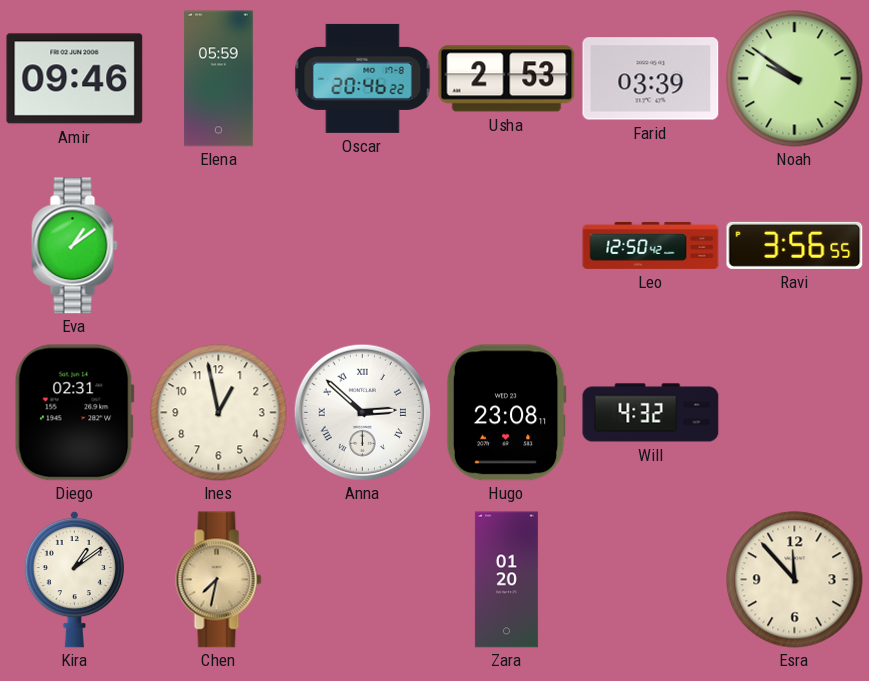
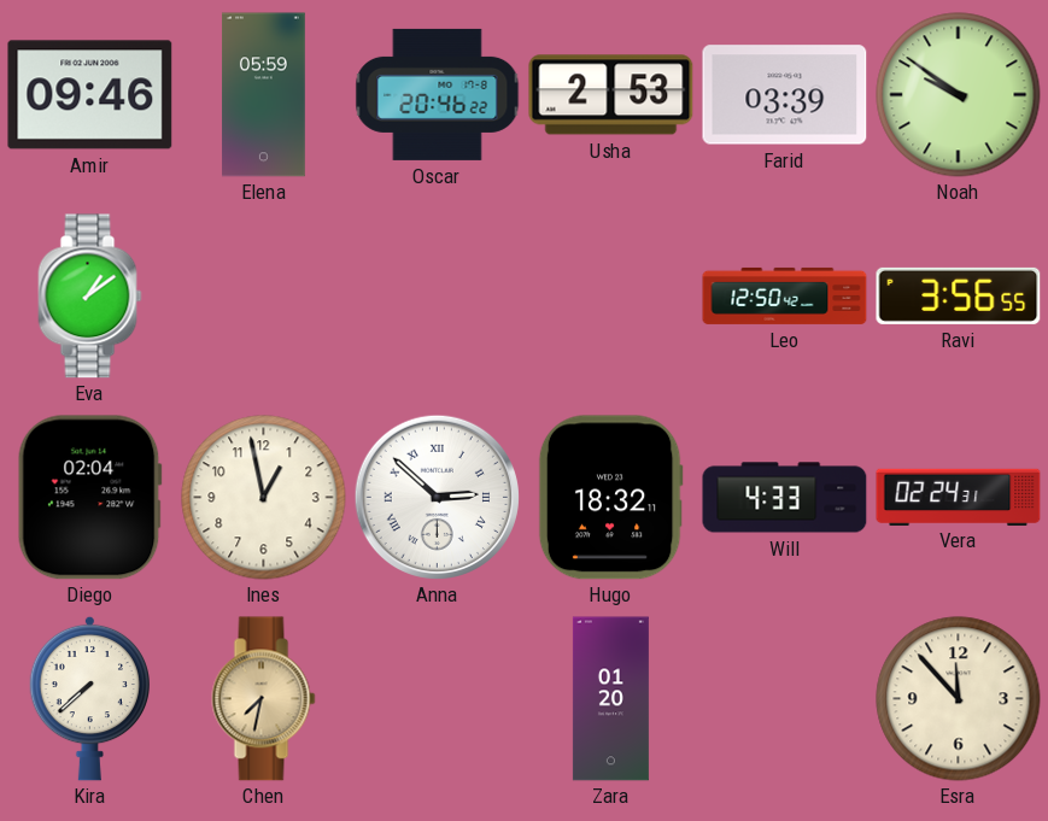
Diego: 02:31 -> 02:04 (89, 498)
Hugo: 23:08 -> 18:32 (610, 498)
Will: 4:32 -> 4:33 (785, 498)
Vera: none -> 02:24 (959, 497)
Kira: 1:09 -> 7:38 (89, 698)
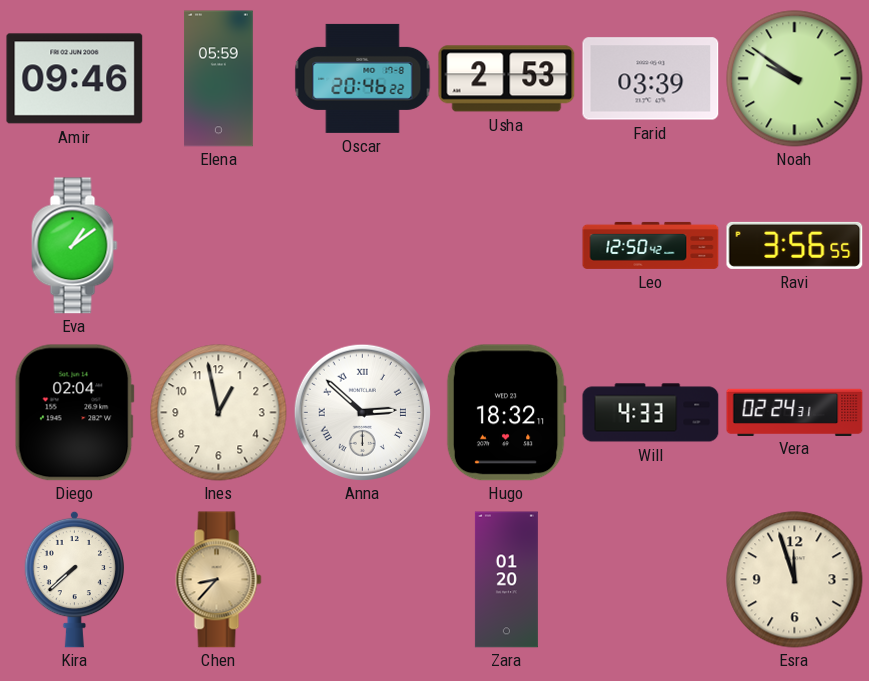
Chen: 7:32 -> 8:37 (219, 580)
Esra: 11:53 -> 11:57 (795, 580)
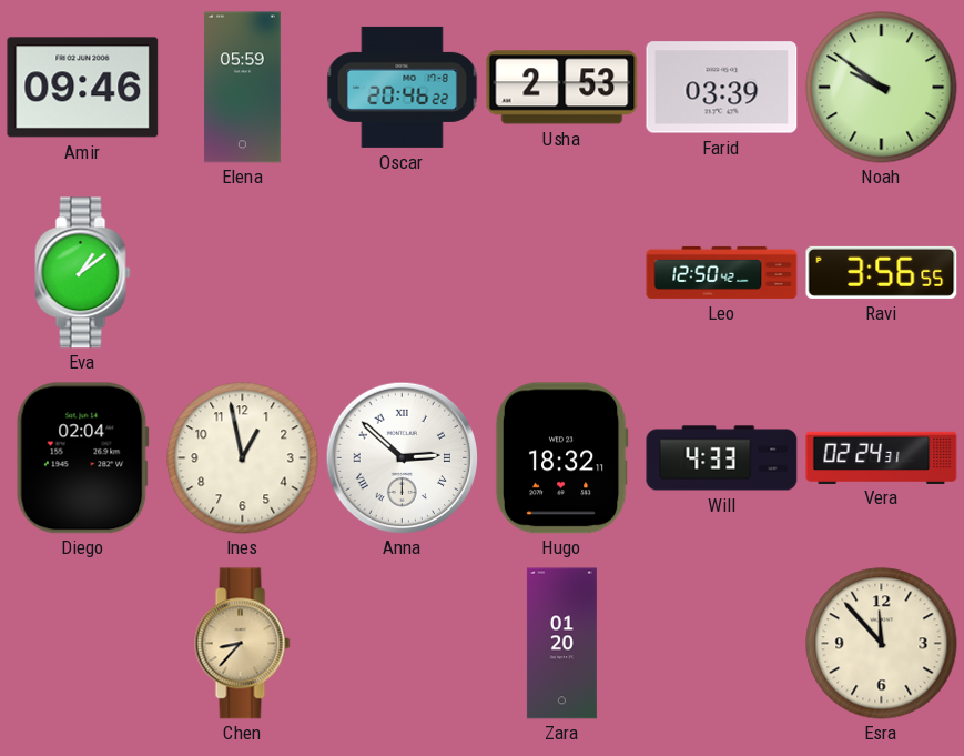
Kira: 7:38 -> none (74, 579)
Esra: 11:57 -> 11:53 (882, 644)
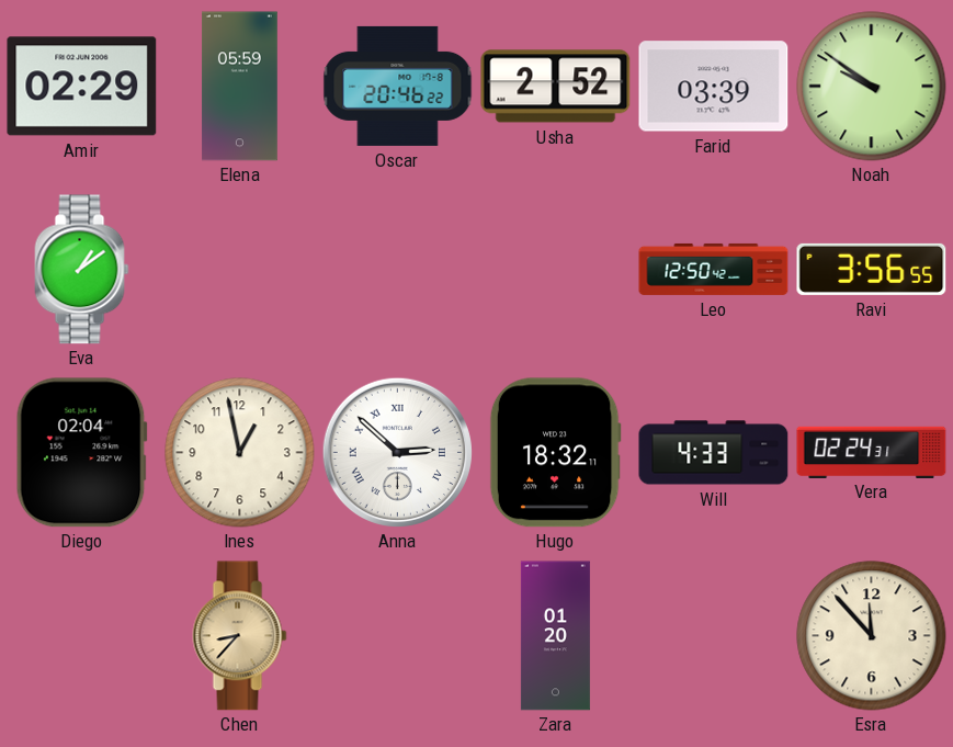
Amir: 09:46 -> 02:29 (82, 87)
Usha: 2:53 -> 2:52 (556, 87)
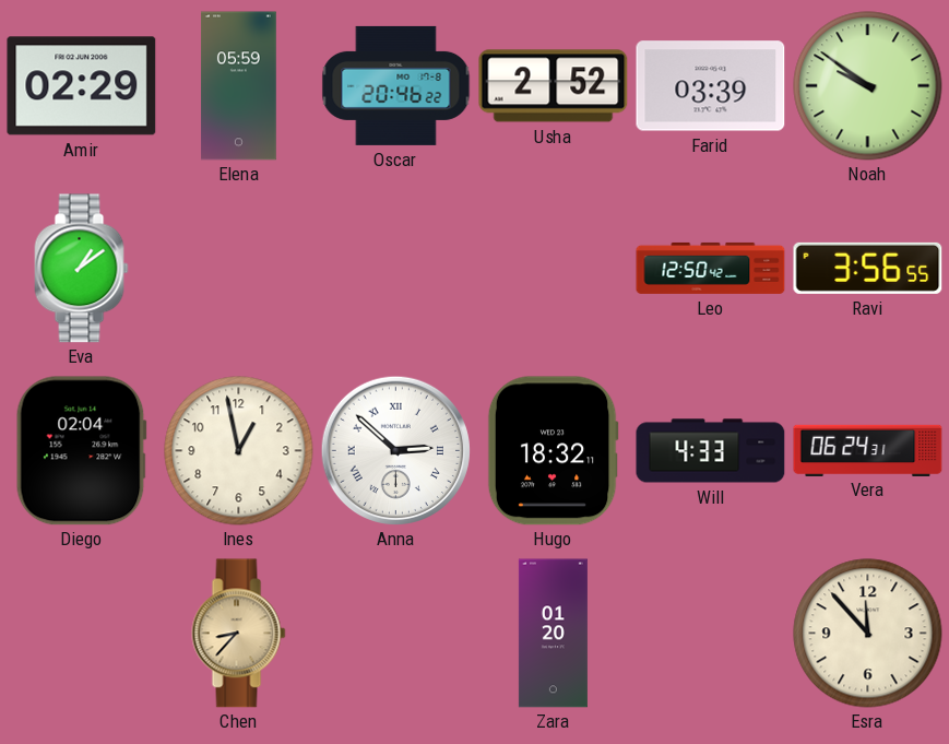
Vera: 02:24 -> 06:24 (868, 450)
